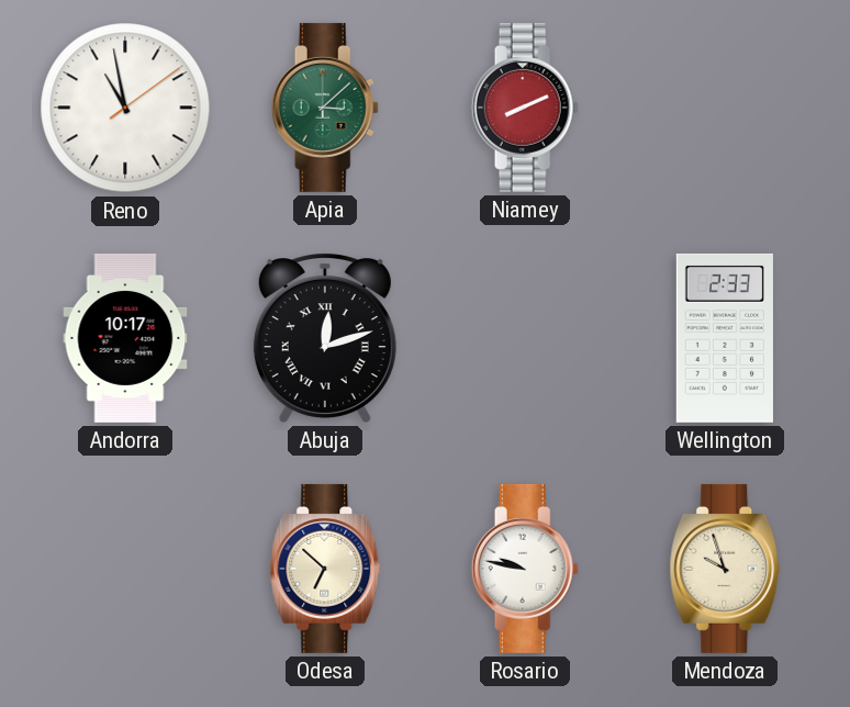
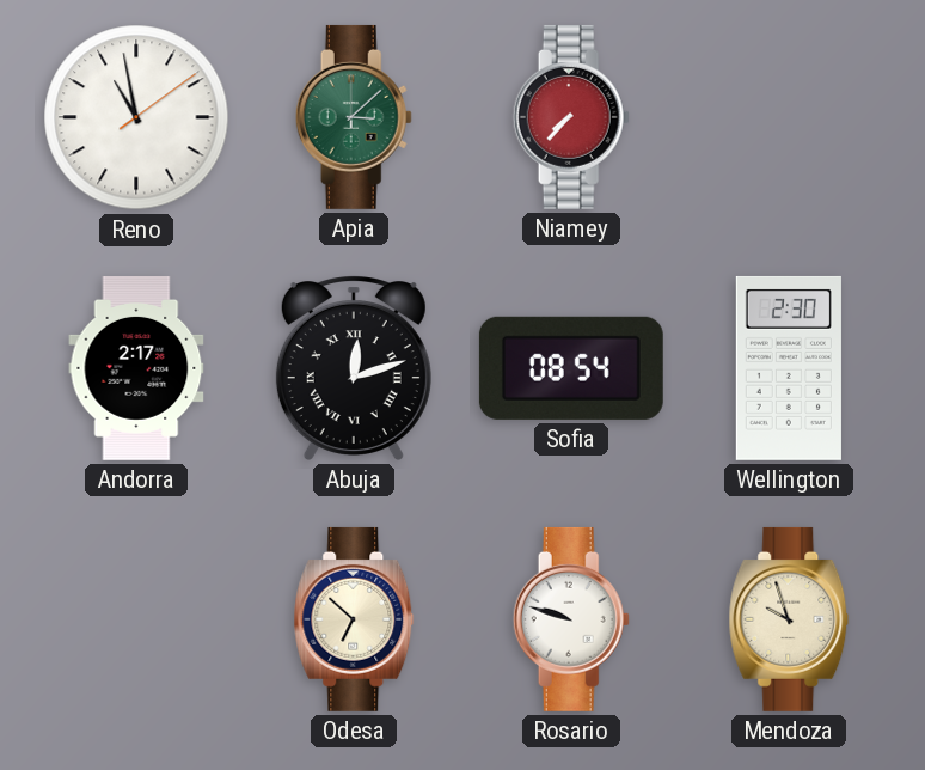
Niamey: 8:11 -> 7:37 (571, 117)
Andorra: 10:17 -> 2:17 (136, 368)
Sofia: none -> 08:54 (571, 368)
Wellington: 2:33 -> 2:30 (789, 368)
Rosario: 9:47 -> 9:48 (571, 619)
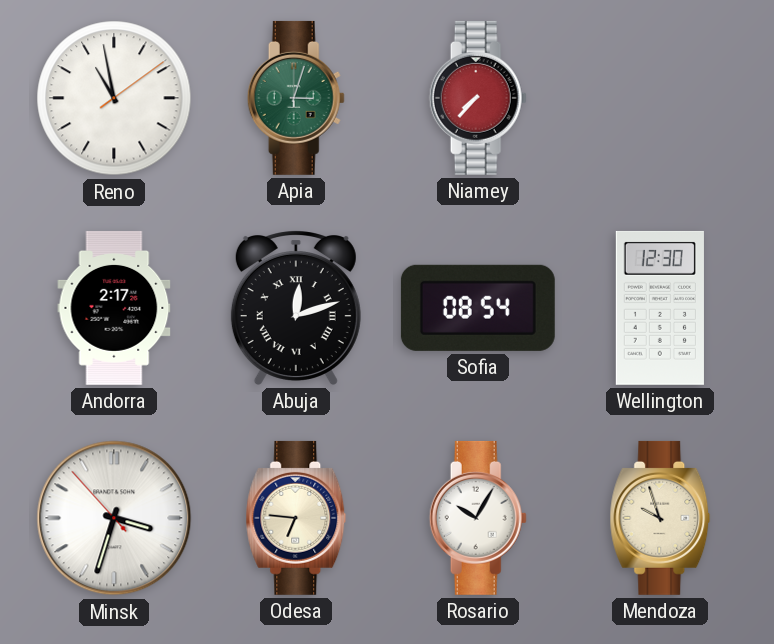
Apia: 3:08 -> 3:03 (296, 98)
Wellington: 2:30 -> 12:30 (660, 308)
Minsk: none -> 3:32 (114, 518)
Odesa: 6:52 -> 6:46 (296, 518)
Rosario: 9:48 -> 10:05 (478, 518)
